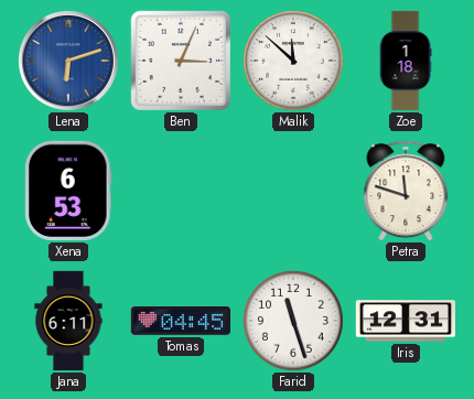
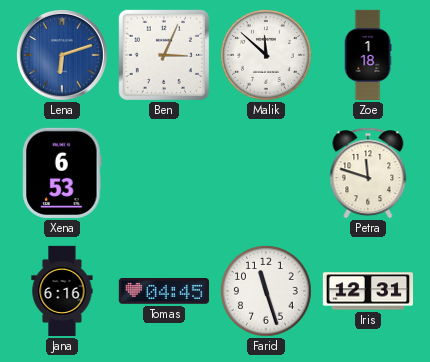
Jana: 6:11 -> 6:16 (62, 291)
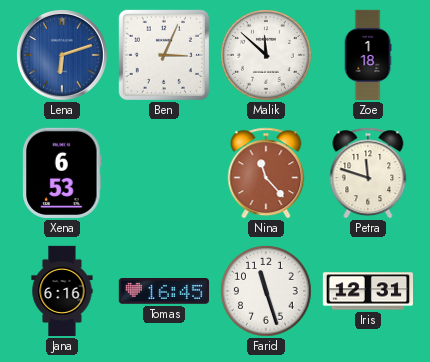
Nina: none -> 11:23 (266, 173)
Tomas: 04:45 -> 16:45 (163, 291)
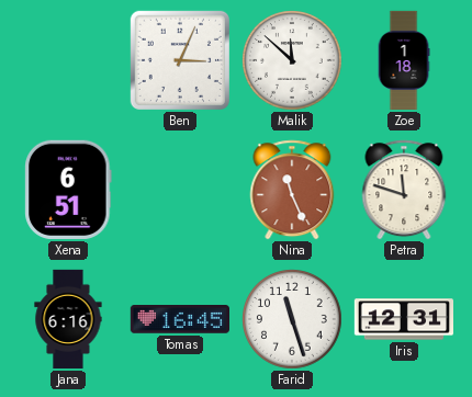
Lena: 6:12 -> none (63, 56)
Xena: 6:53 -> 6:51 (68, 190)
Nina: 11:23 -> 11:26 (292, 190)
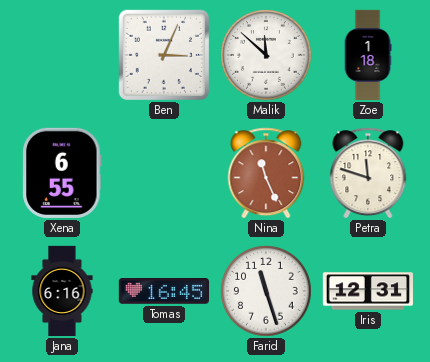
Xena: 6:51 -> 6:55 (62, 173)
